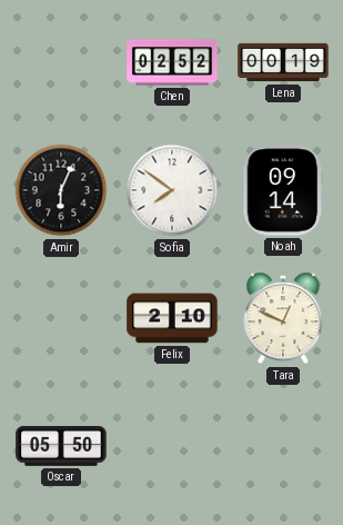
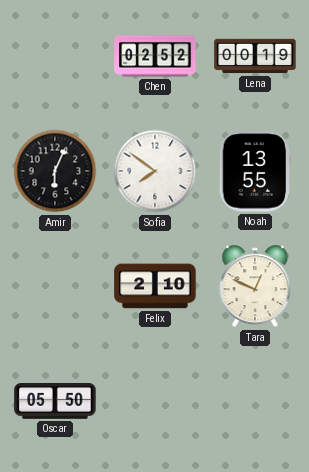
Noah: 09:14 -> 13:55 (255, 171)
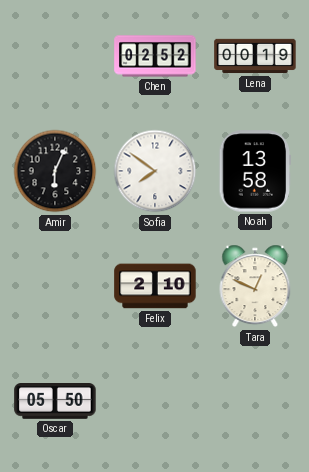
Noah: 13:55 -> 13:58 (255, 171)
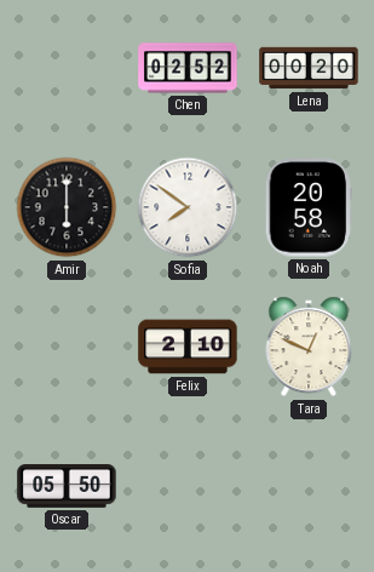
Lena: 00:19 -> 00:20 (309, 68)
Amir: 6:04 -> 6:00 (67, 207)
Noah: 13:58 -> 20:58 (309, 207)
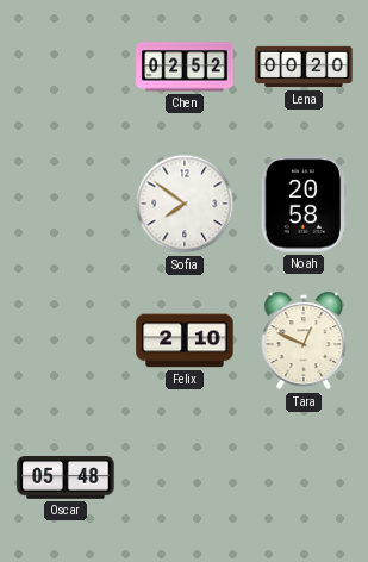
Amir: 6:00 -> none (67, 207)
Oscar: 05:50 -> 05:48 (66, 479)
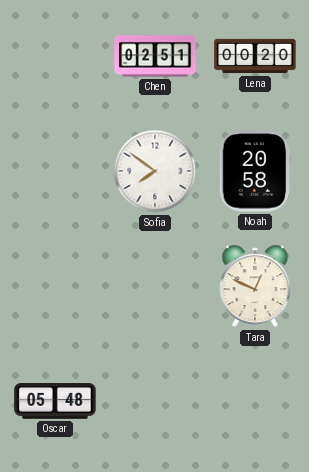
Chen: 02:52 -> 02:51 (155, 56)
Felix: 2:10 -> none (185, 341)
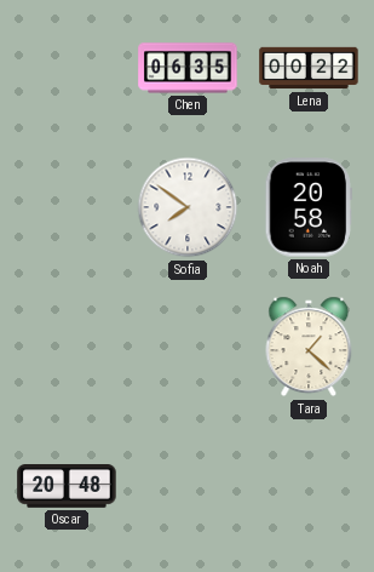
Chen: 02:51 -> 06:35 (188, 68)
Lena: 00:20 -> 00:22 (309, 68)
Tara: 12:49 -> 1:22 (309, 347)
Oscar: 05:48 -> 20:48 (67, 487)
